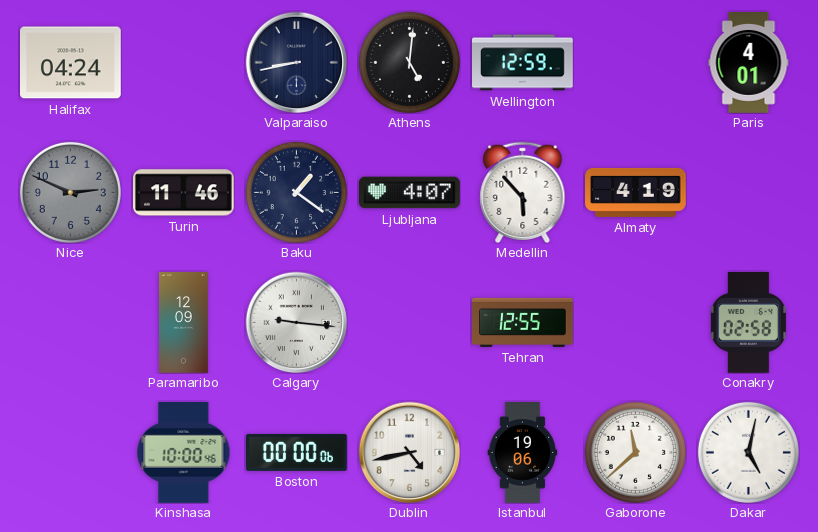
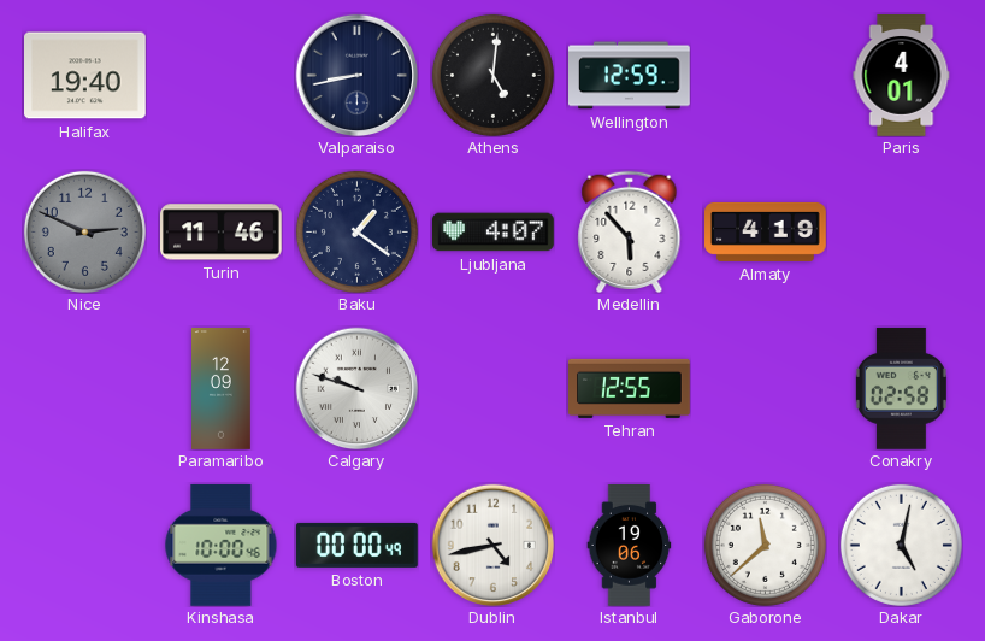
Halifax: 04:24 -> 19:40 (85, 76)
Calgary: 9:16 -> 9:48 (356, 388)
Boston: 00:00:06 -> 00:00:49 (358, 545)
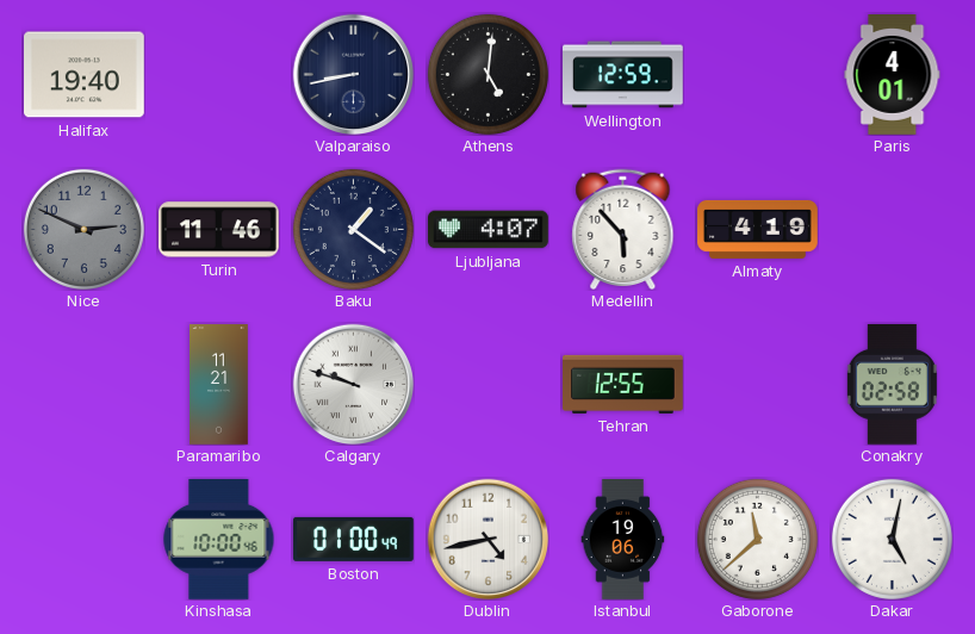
Paramaribo: 12:09 -> 11:21 (219, 385)
Boston: 00:00 -> 01:00 (354, 539)
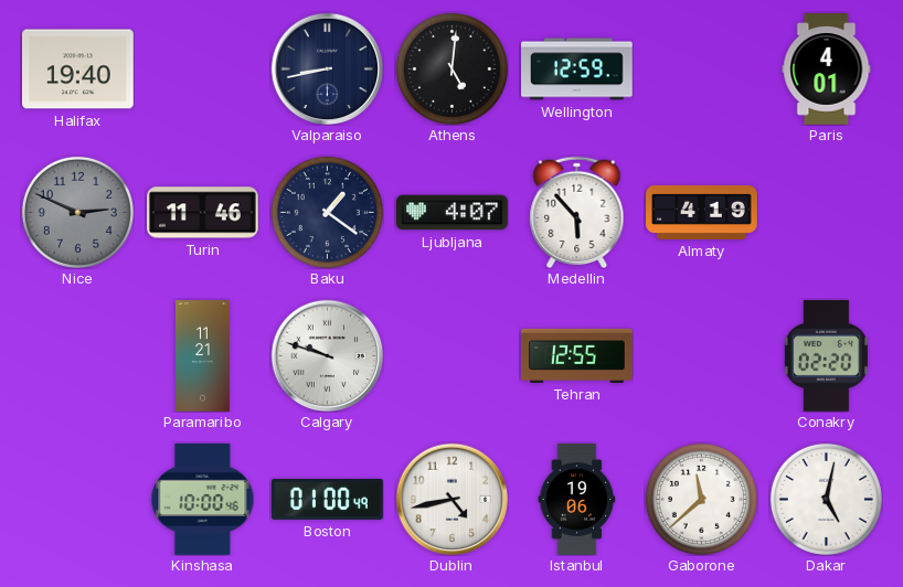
Conakry: 02:58 -> 02:20 (826, 355)
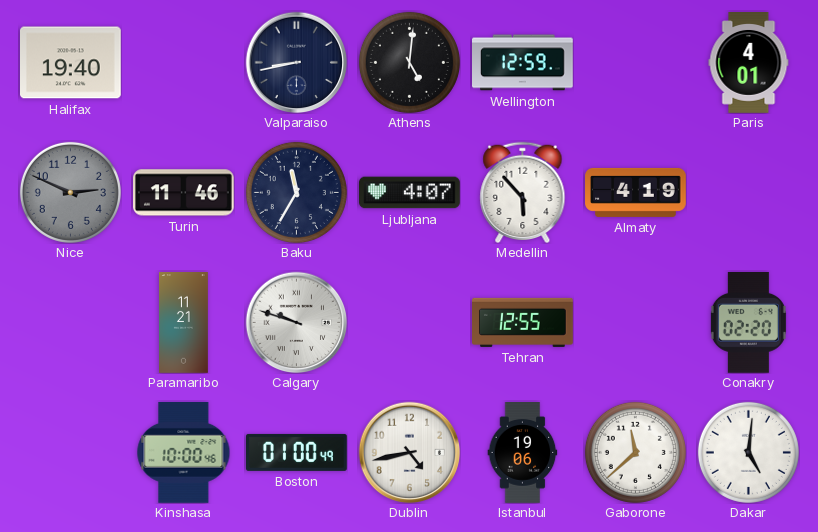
Baku: 1:21 -> 11:35 (296, 192)
Dakar: 5:02 -> 5:01 (748, 452)
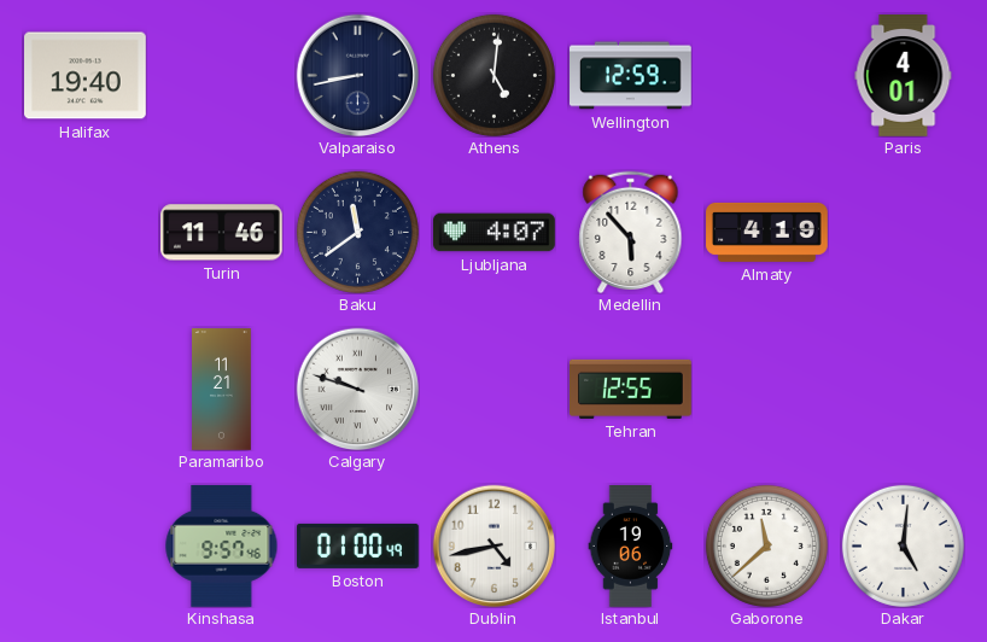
Nice: 2:49 -> none (70, 192)
Baku: 11:35 -> 11:39 (357, 232)
Conakry: 02:20 -> none (748, 322)
Kinshasa: 10:00 -> 9:57 (222, 545)
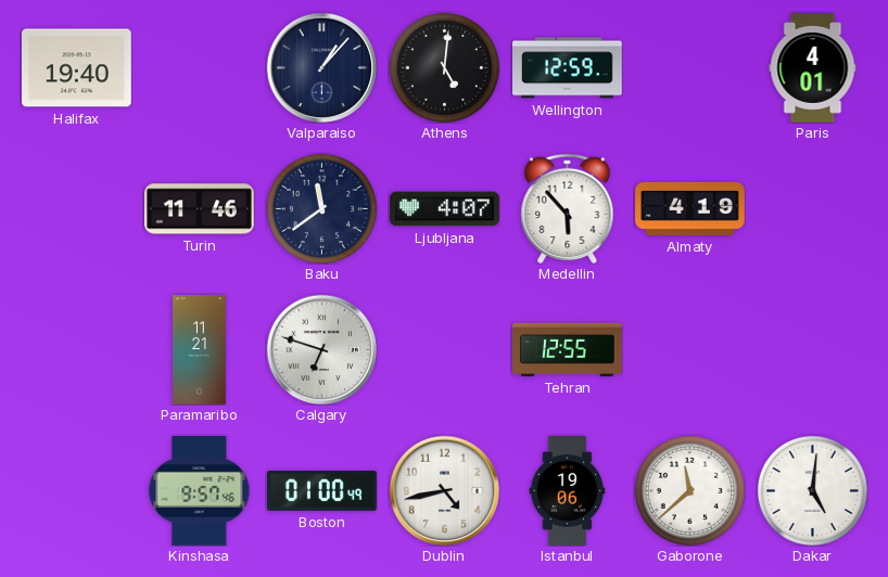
Valparaiso: 8:43 -> 1:07 (321, 67)
Calgary: 9:48 -> 6:48 (321, 349)
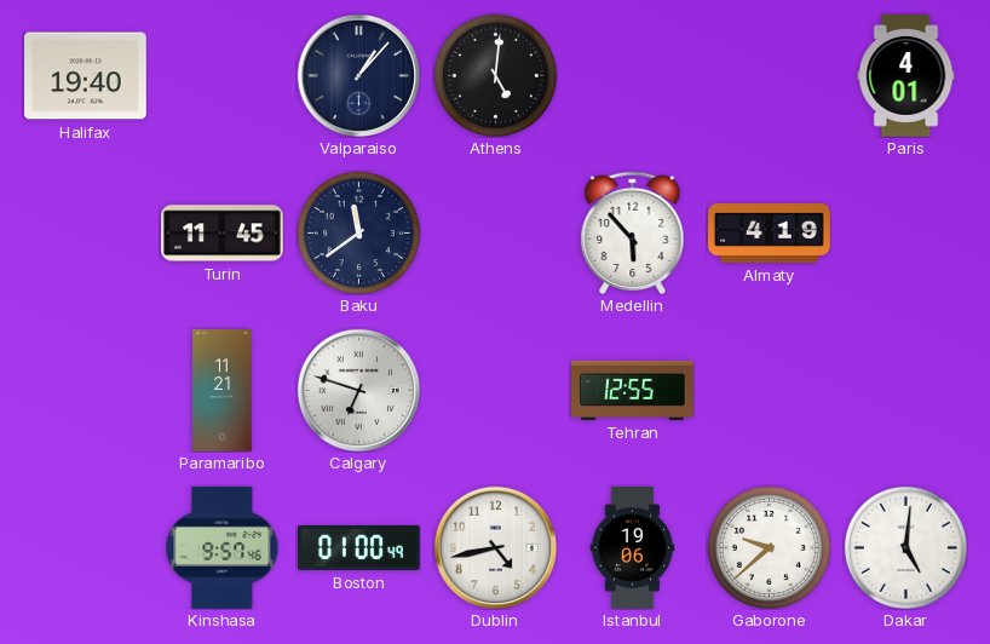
Wellington: 12:59 -> none (568, 68)
Turin: 11:46 -> 11:45 (223, 234)
Ljubljana: 4:07 -> none (445, 209)
Gaborone: 11:38 -> 9:38 (769, 547)
